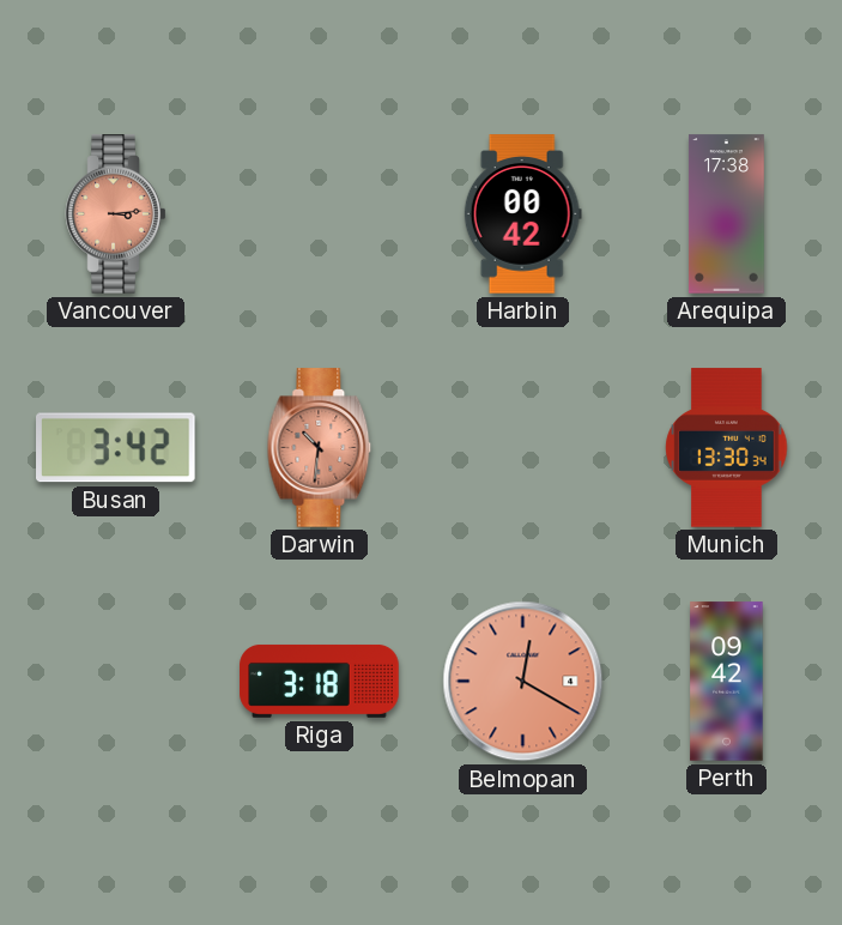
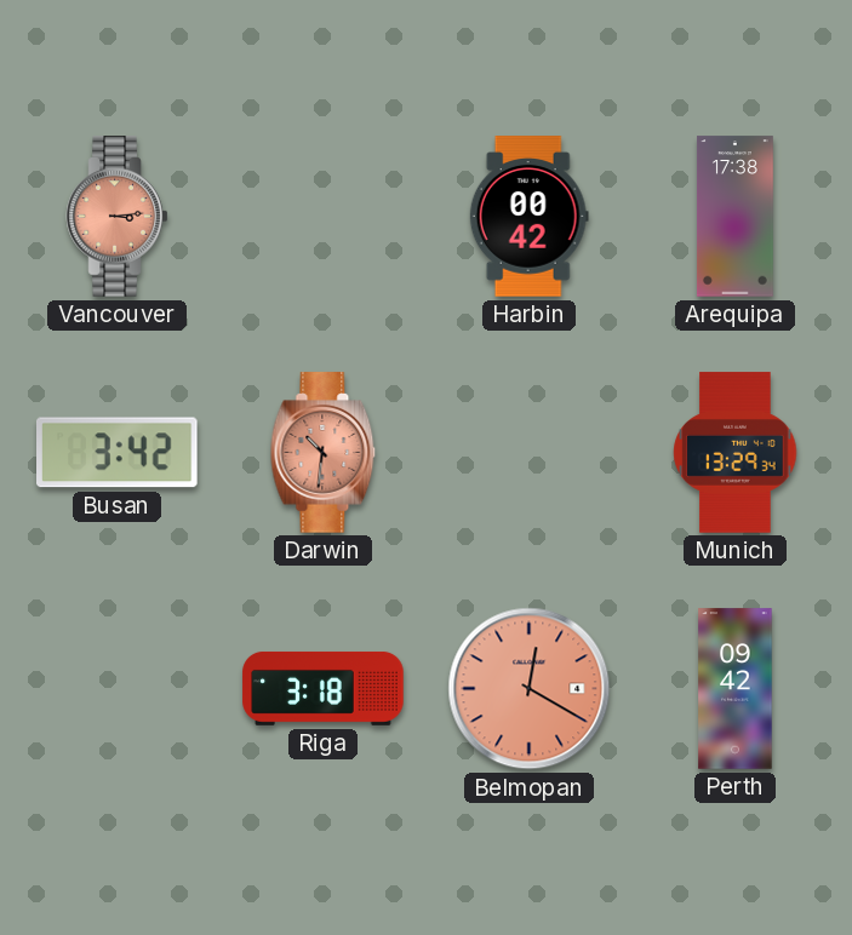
Munich: 13:30 -> 13:29 (736, 453)
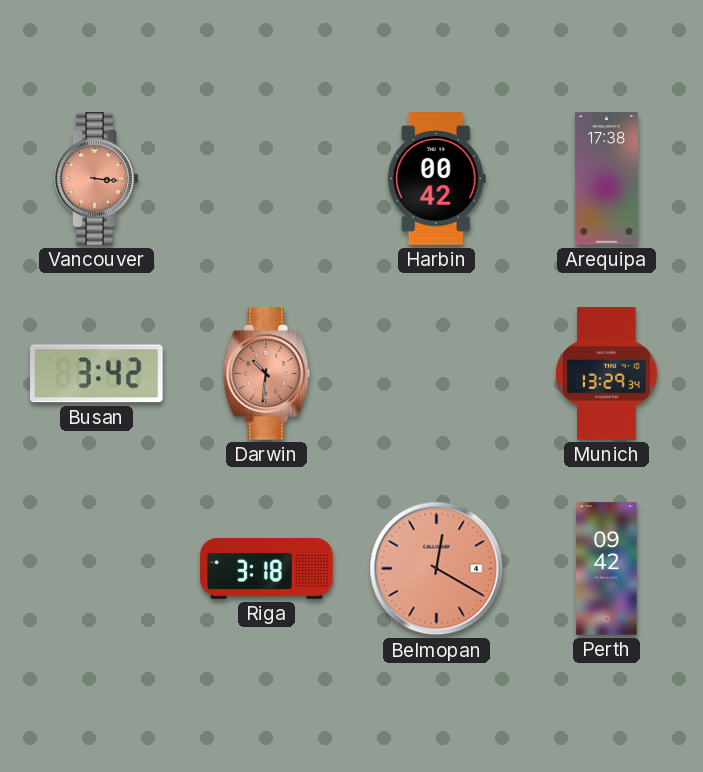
Vancouver: 3:14 -> 3:16 (97, 179)
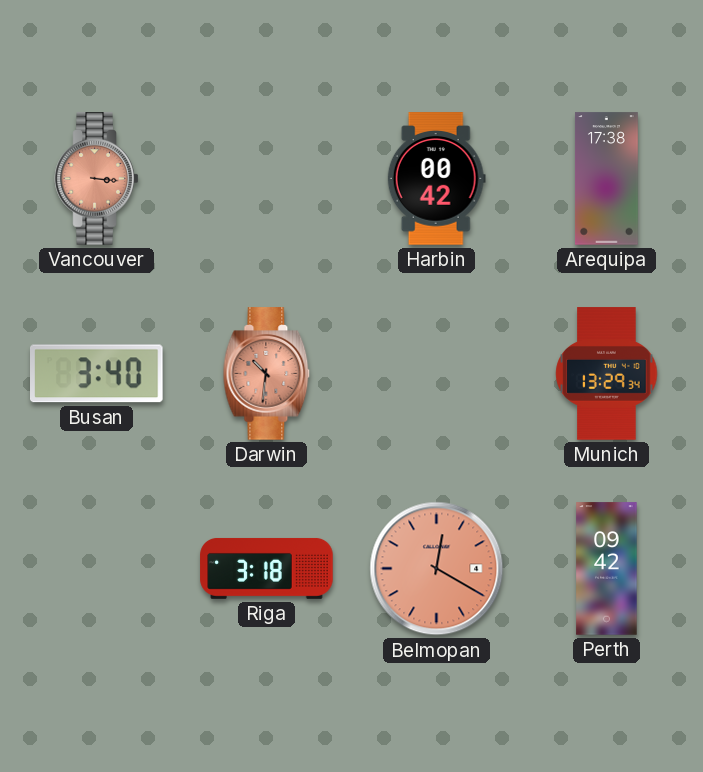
Busan: 3:42 -> 3:40 (97, 374)
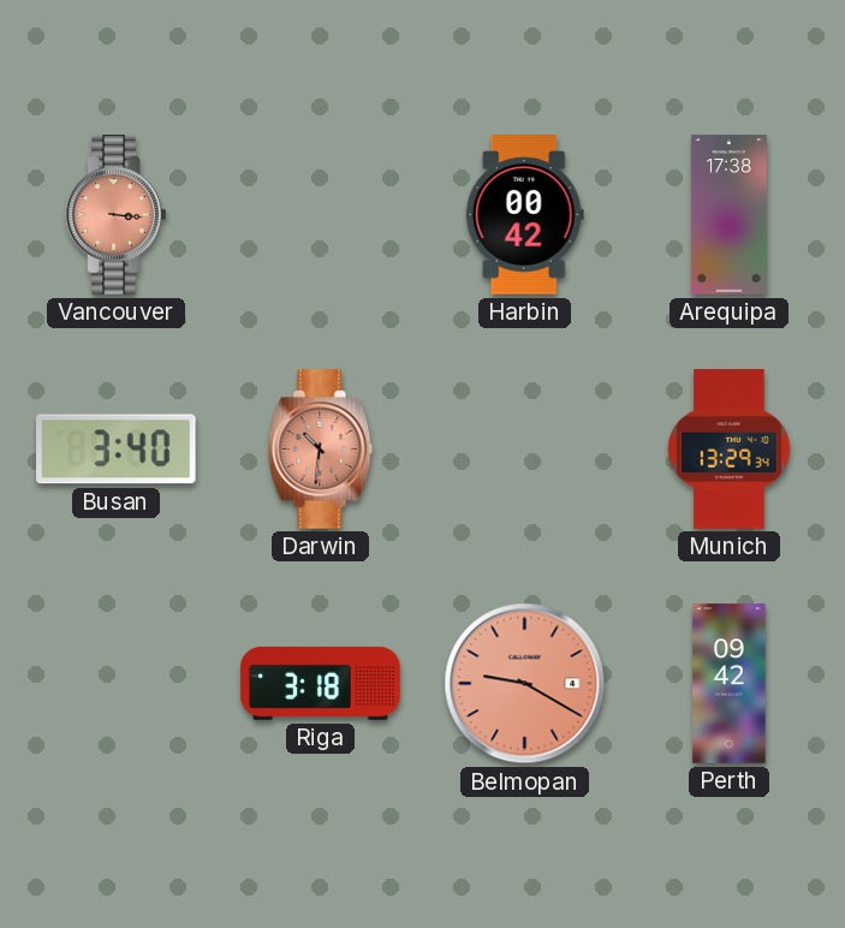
Belmopan: 12:20 -> 9:20 (525, 684)
